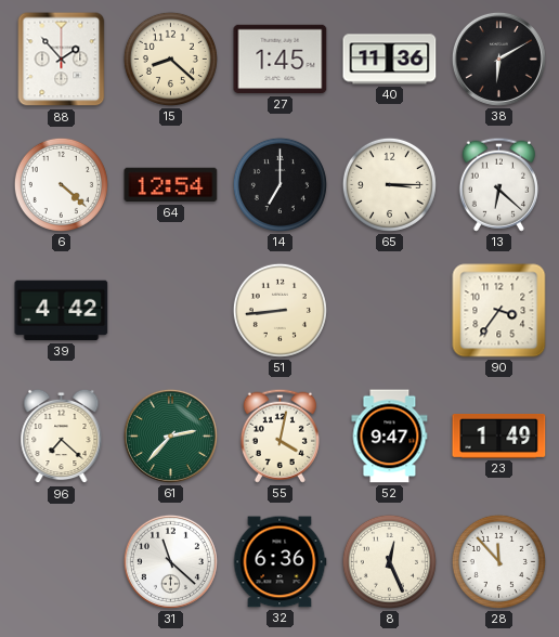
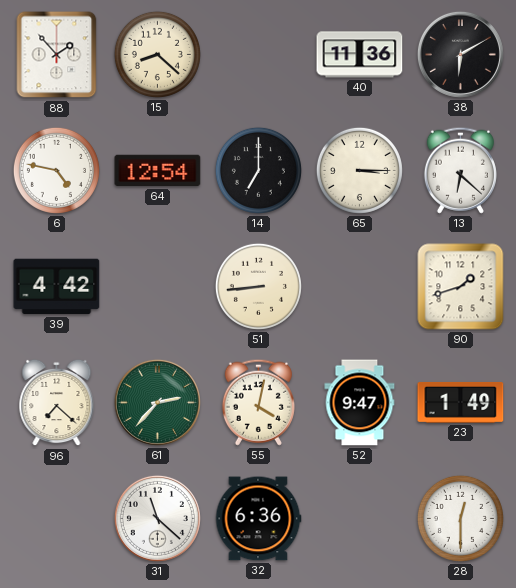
27: 1:45 -> none (281, 60)
6: 4:22 -> 4:47 (56, 170)
90: 3:36 -> 1:42 (461, 287)
8: 12:26 -> none (389, 561)
28: 11:53 -> 12:30 (460, 518)
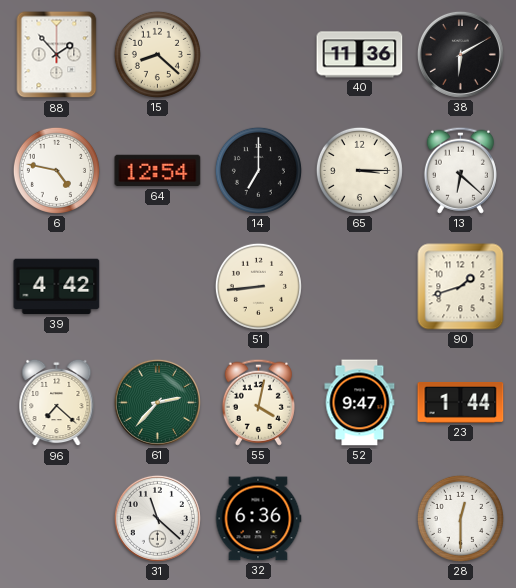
23: 1:49 -> 1:44 (461, 402)
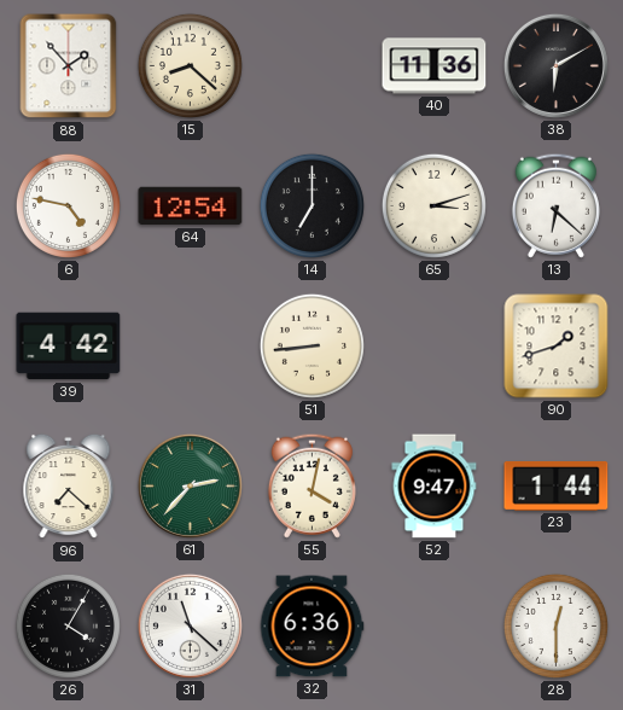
65: 3:15 -> 3:12 (433, 205)
26: none -> 4:05 (68, 625)
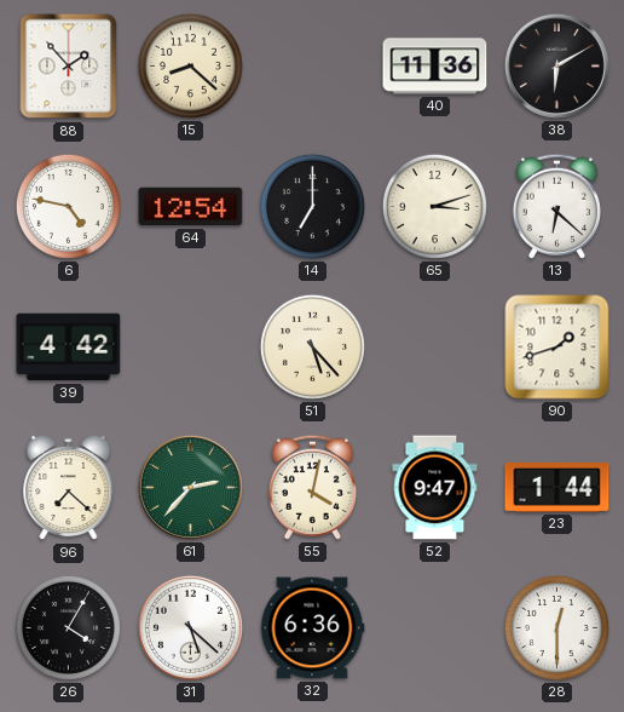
51: 8:44 -> 5:23 (312, 346)
31: 11:22 -> 5:22 (190, 627)
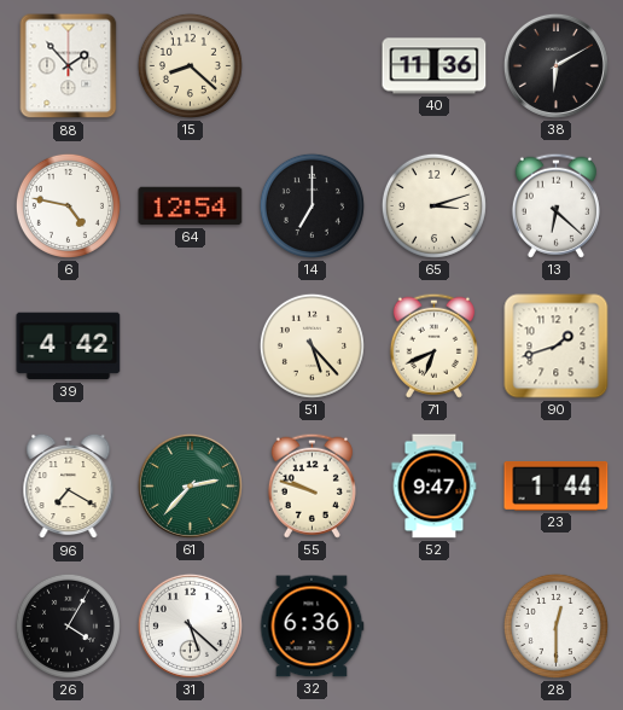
71: none -> 6:41 (433, 345)
96: 7:22 -> 7:20 (69, 487)
55: 4:02 -> 9:48 (311, 485)
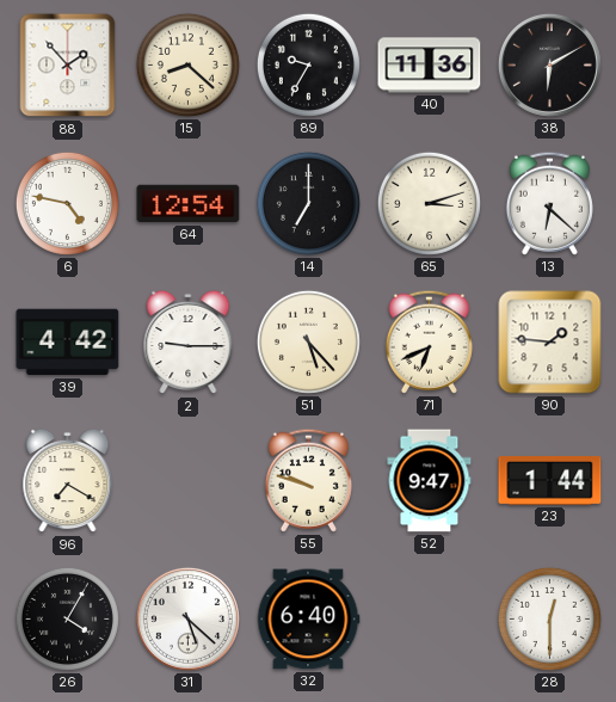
89: none -> 9:35 (308, 64)
2: none -> 9:15 (189, 343)
90: 1:42 -> 1:46 (550, 343)
61: 2:37 -> none (190, 485)
32: 6:36 -> 6:40 (308, 620)
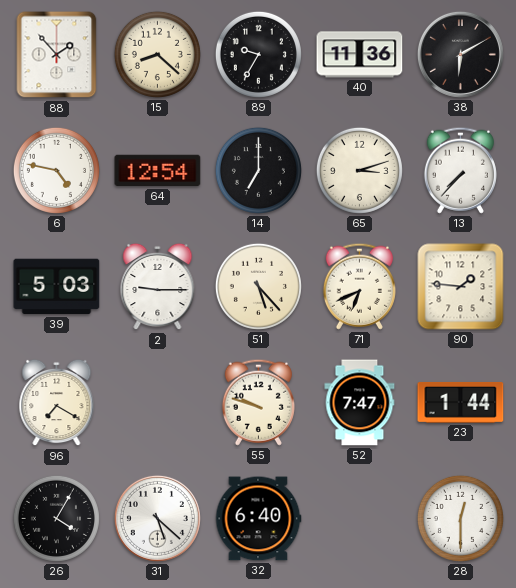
13: 6:22 -> 7:37 (460, 170)
39: 4:42 -> 5:03 (57, 287)
52: 9:47 -> 7:47 (360, 403)
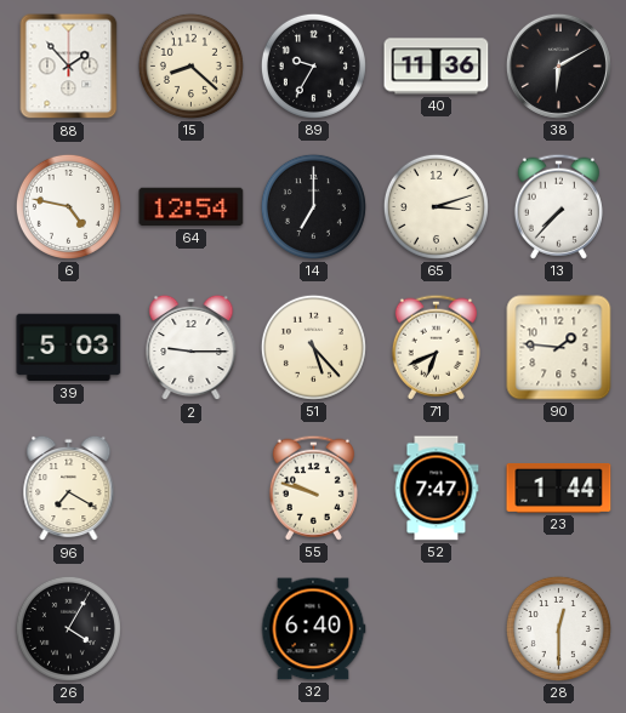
31: 5:22 -> none (157, 518)
